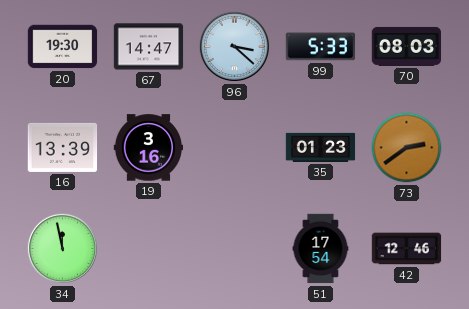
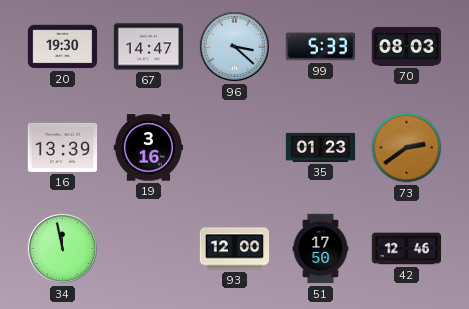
93: none -> 12:00 (235, 249)
51: 17:54 -> 17:50 (321, 249)
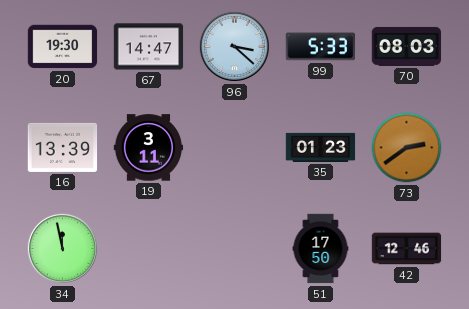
19: 3:16 -> 3:11 (149, 148)
93: 12:00 -> none (235, 249)
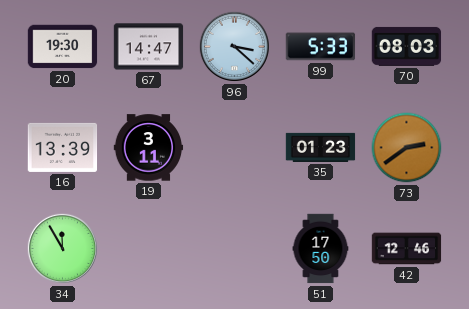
34: 11:58 -> 11:55 (62, 248)
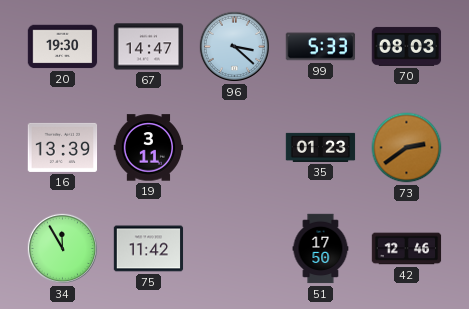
75: none -> 11:42 (149, 249)
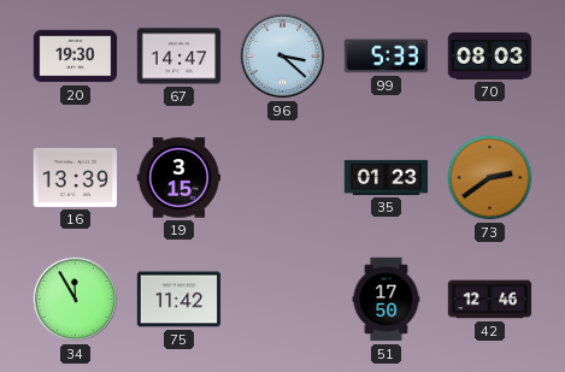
19: 3:11 -> 3:15 (179, 178)
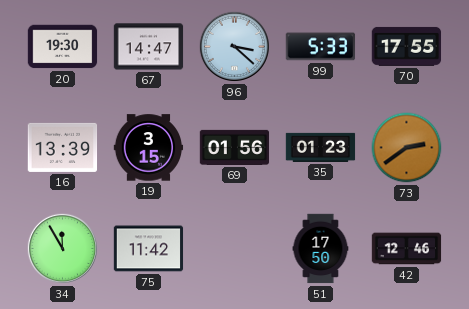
70: 08:03 -> 17:55 (407, 46)
69: none -> 01:56 (235, 147)
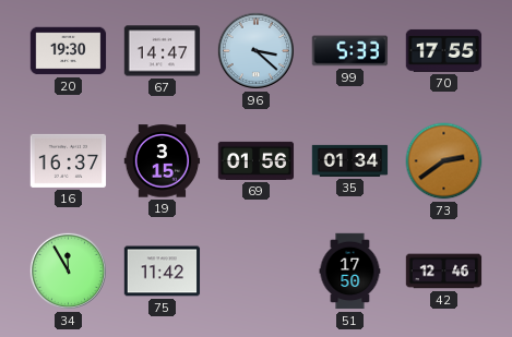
16: 13:39 -> 16:37 (69, 160)
35: 01:23 -> 01:34 (350, 160)
